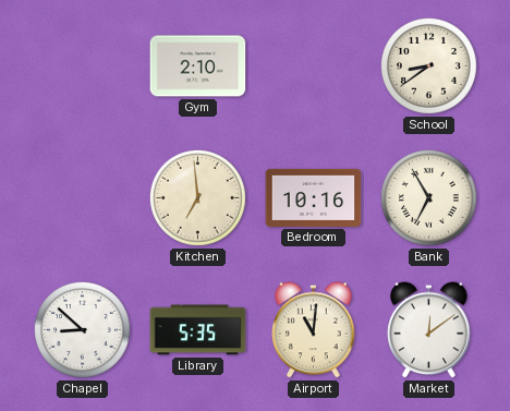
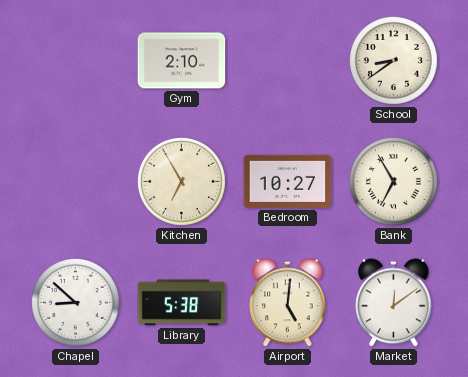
Kitchen: 6:59 -> 6:55 (181, 181)
Bedroom: 10:16 -> 10:27 (288, 181)
Library: 5:35 -> 5:38 (182, 303)
Airport: 11:01 -> 5:01 (288, 303)
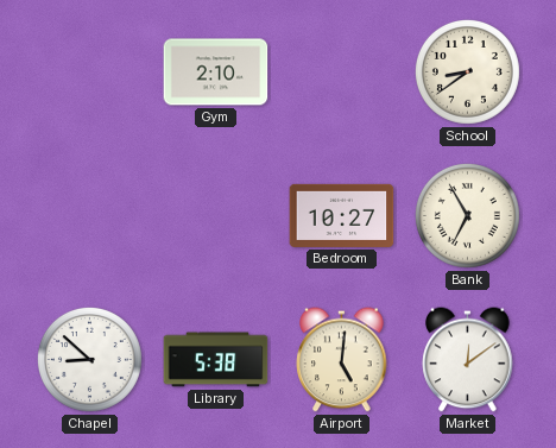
Kitchen: 6:55 -> none (181, 181)
